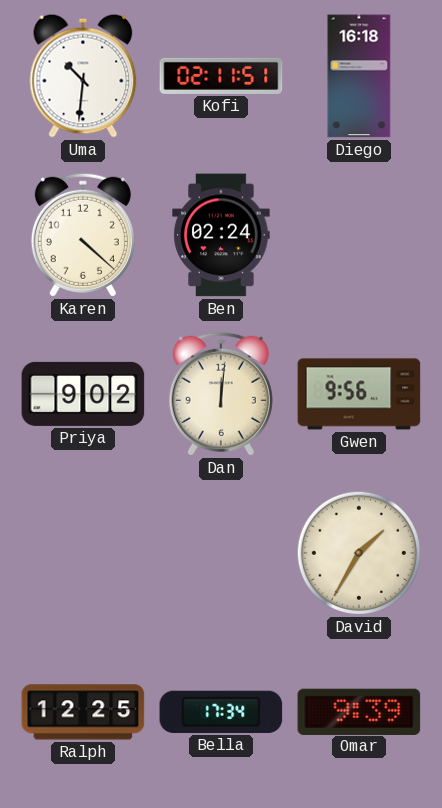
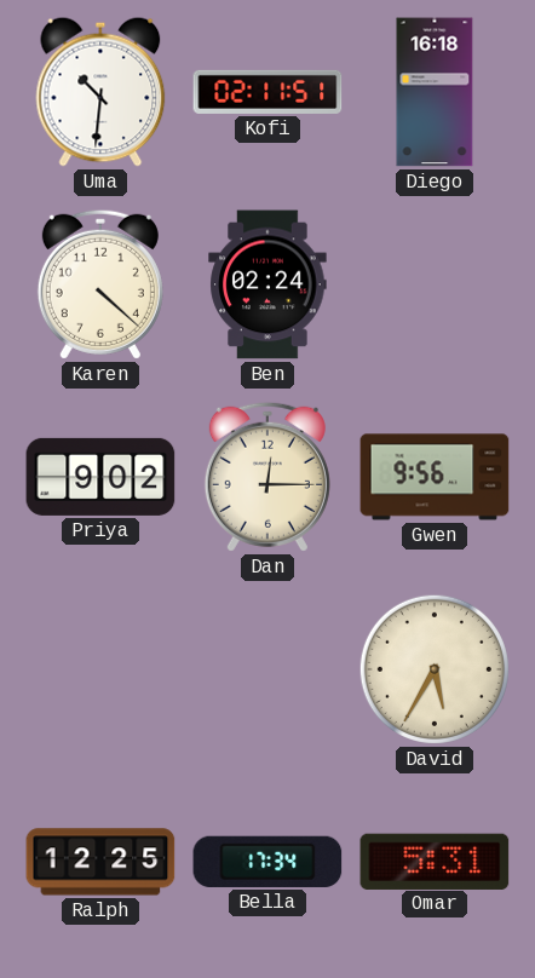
Dan: 12:01 -> 12:15 (267, 477)
David: 1:35 -> 5:35 (435, 669)
Omar: 9:39 -> 5:31 (435, 861)
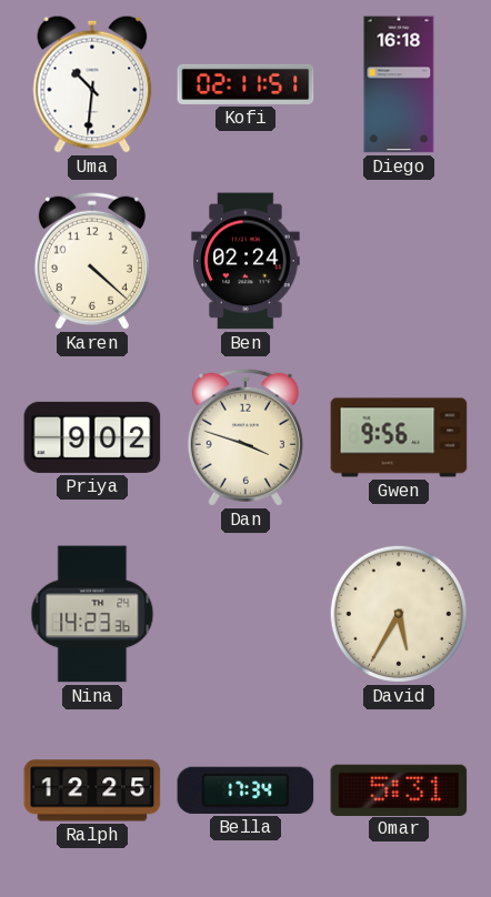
Dan: 12:15 -> 3:48 (245, 437)
Nina: none -> 14:23 (92, 614)
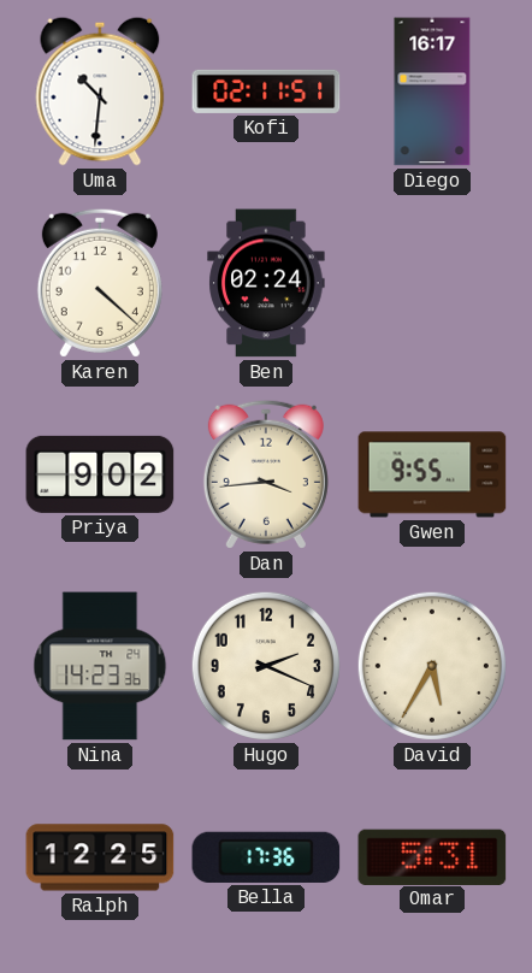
Diego: 16:18 -> 16:17 (432, 92)
Dan: 3:48 -> 3:44 (266, 474)
Gwen: 9:56 -> 9:55 (432, 474)
Hugo: none -> 2:19 (266, 666)
Bella: 17:34 -> 17:36 (266, 857)
